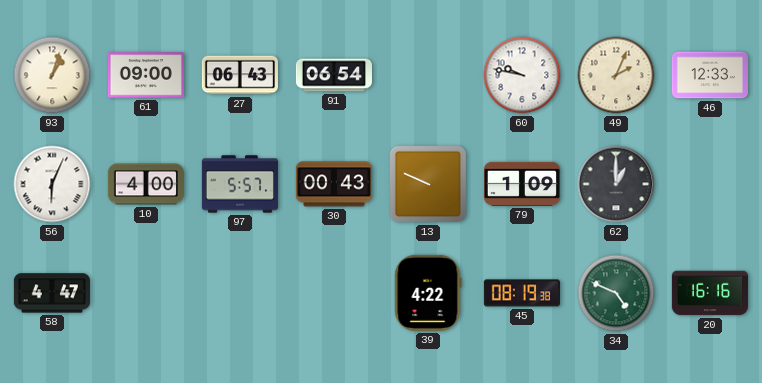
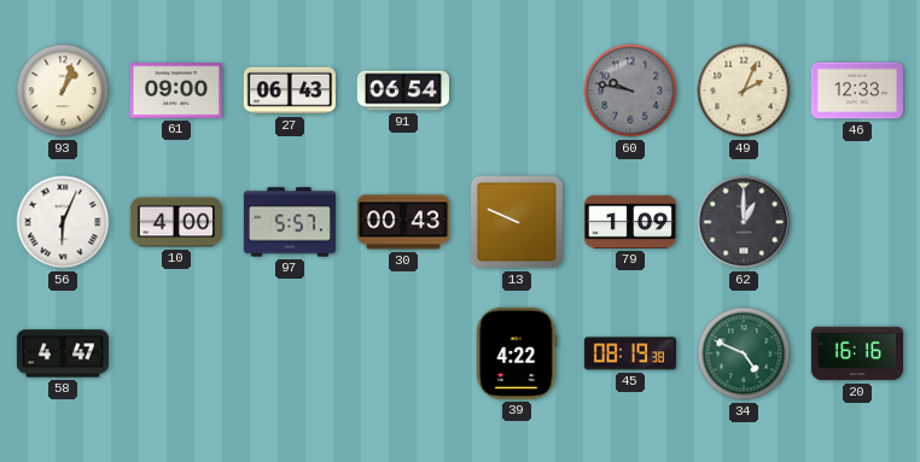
60 dial: white -> grey (630, 90)
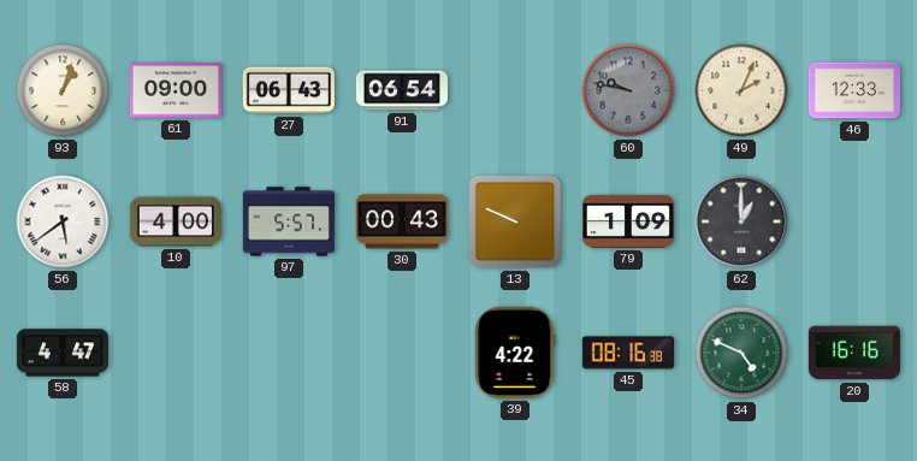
56: 6:04 -> 5:39 (63, 221)
45: 08:19 -> 08:16 (628, 353)
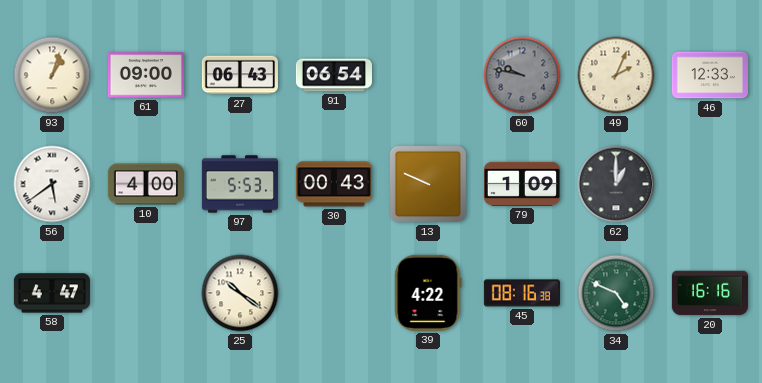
97: 5:57 -> 5:53 (240, 184)
25: none -> 10:21 (240, 293)
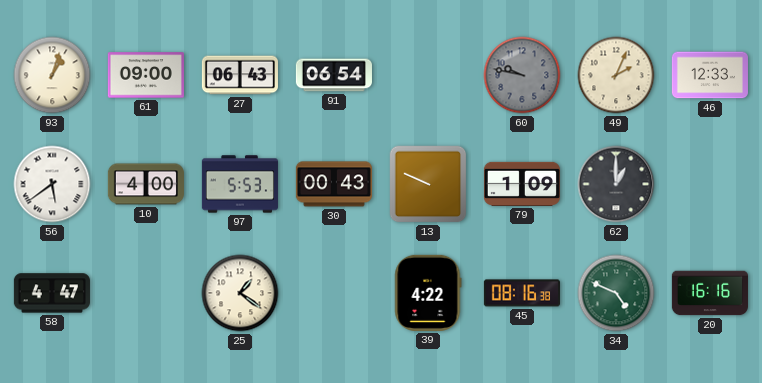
25: 10:21 -> 1:21 (240, 293)
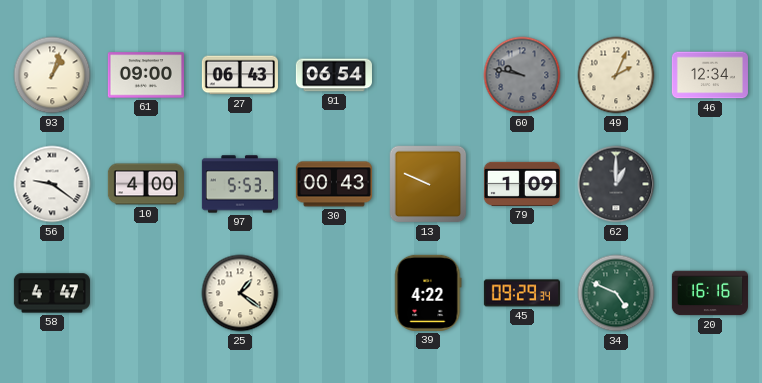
46: 12:33 -> 12:34 (710, 75)
56: 5:39 -> 9:21 (52, 184)
45: 08:16 -> 09:29 (522, 293)
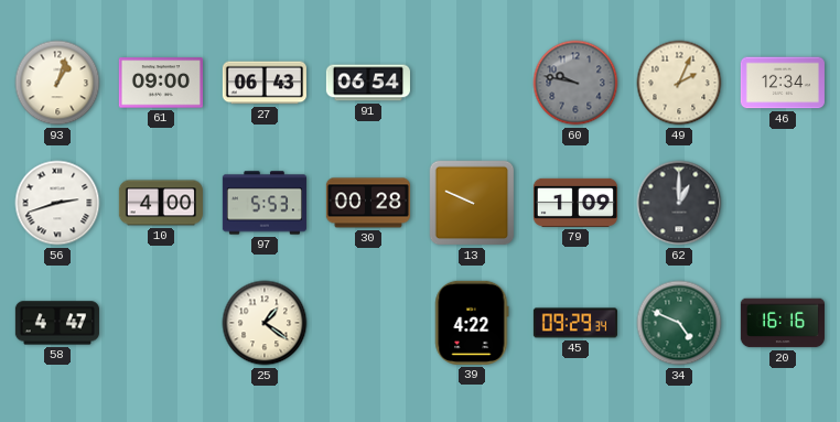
56: 9:21 -> 2:42 (57, 203)
30: 00:43 -> 00:28 (368, 203)
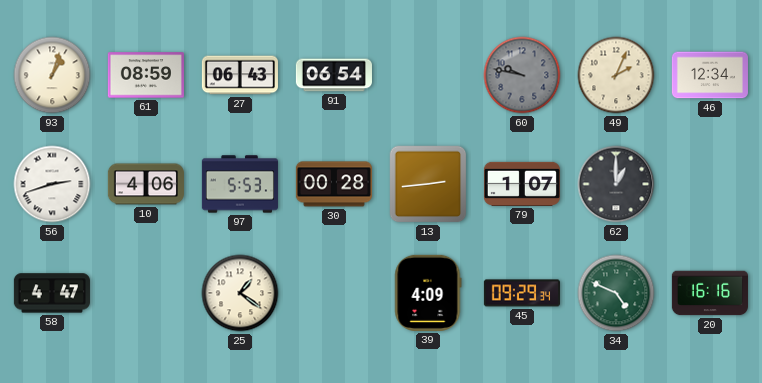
61: 09:00 -> 08:59 (146, 75)
10: 4:00 -> 4:06 (146, 184)
13: 9:49 -> 2:44 (428, 184)
79: 1:09 -> 1:07 (522, 184)
39: 4:22 -> 4:09 (428, 293)
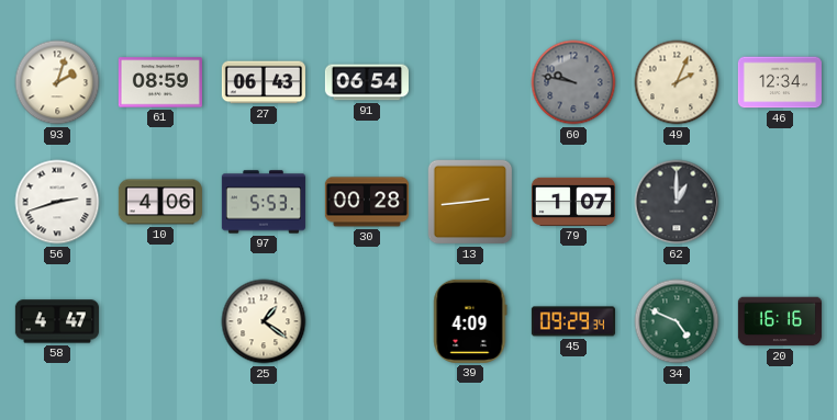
93: 1:03 -> 2:03 (57, 82)
